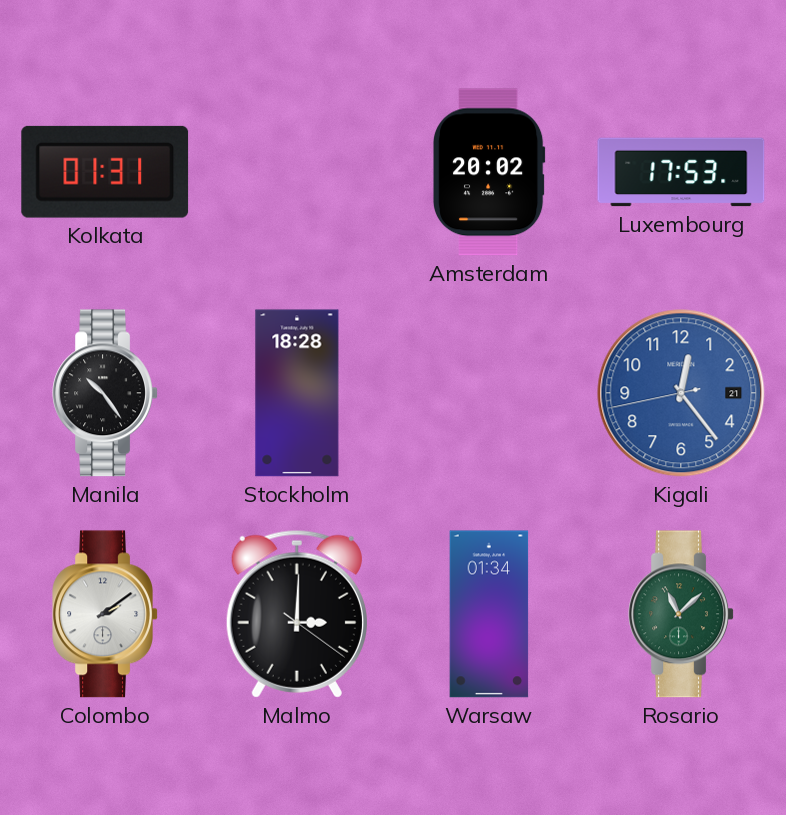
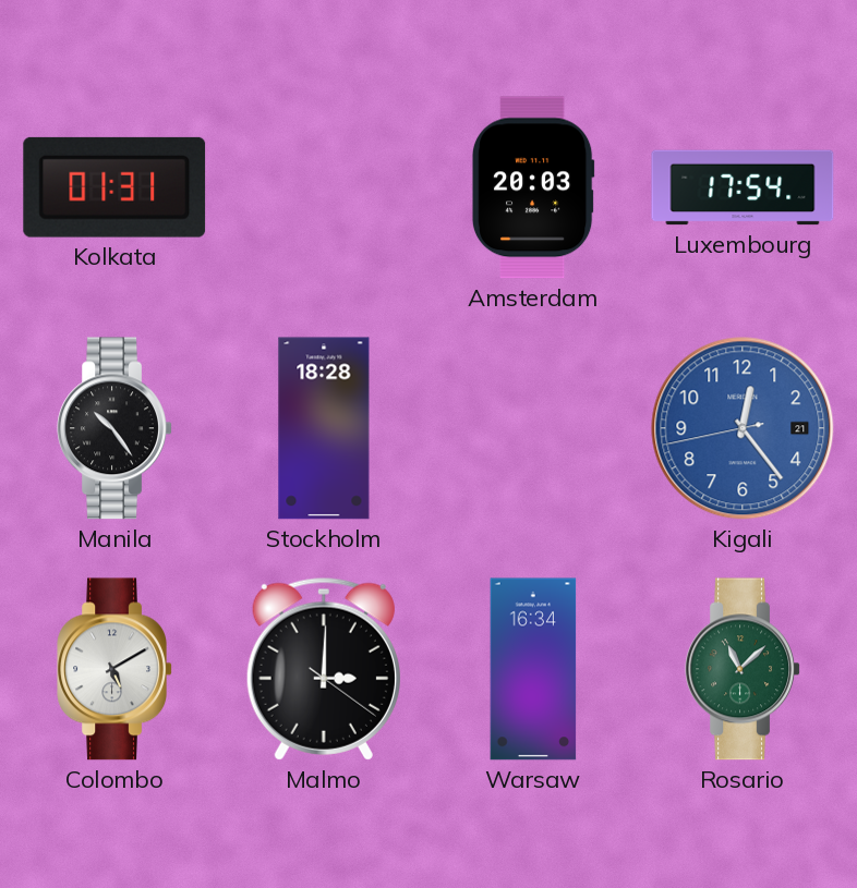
Amsterdam: 20:02 -> 20:03 (533, 187)
Luxembourg: 17:53 -> 17:54 (743, 187)
Colombo: 2:09 -> 5:10 (114, 669)
Warsaw: 01:34 -> 16:34 (533, 669)
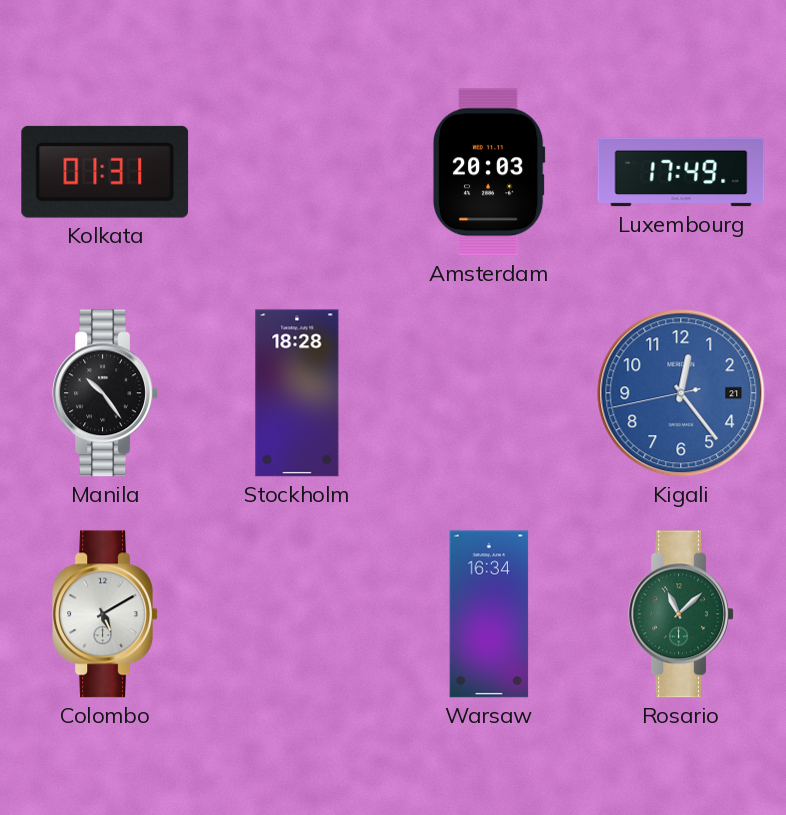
Luxembourg: 17:54 -> 17:49 (681, 172)
Malmo: 3:00 -> none (324, 669)
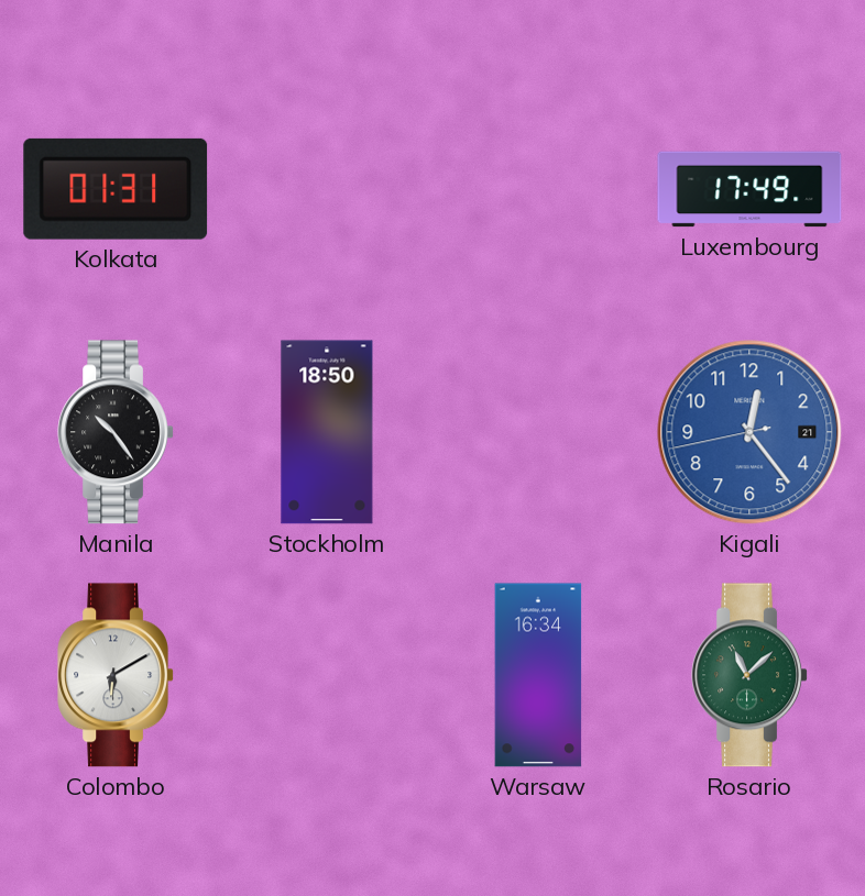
Amsterdam: 20:03 -> none (489, 172)
Stockholm: 18:28 -> 18:50 (327, 432)
Colombo: 5:10 -> 6:10 (116, 675)
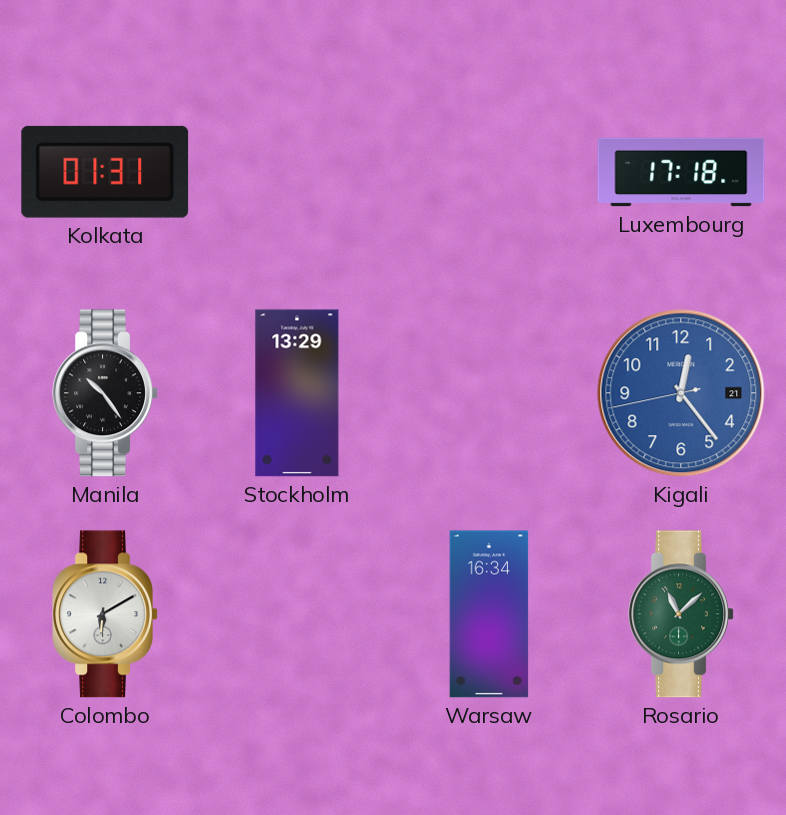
Luxembourg: 17:49 -> 17:18 (681, 172)
Stockholm: 18:50 -> 13:29 (297, 393)
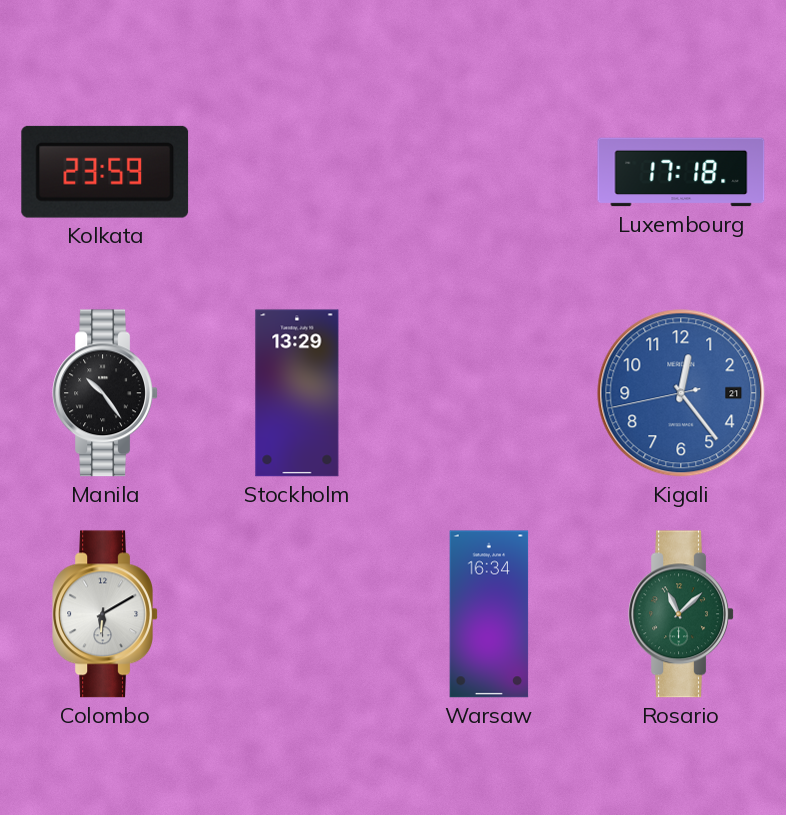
Kolkata: 01:31 -> 23:59 (105, 172)
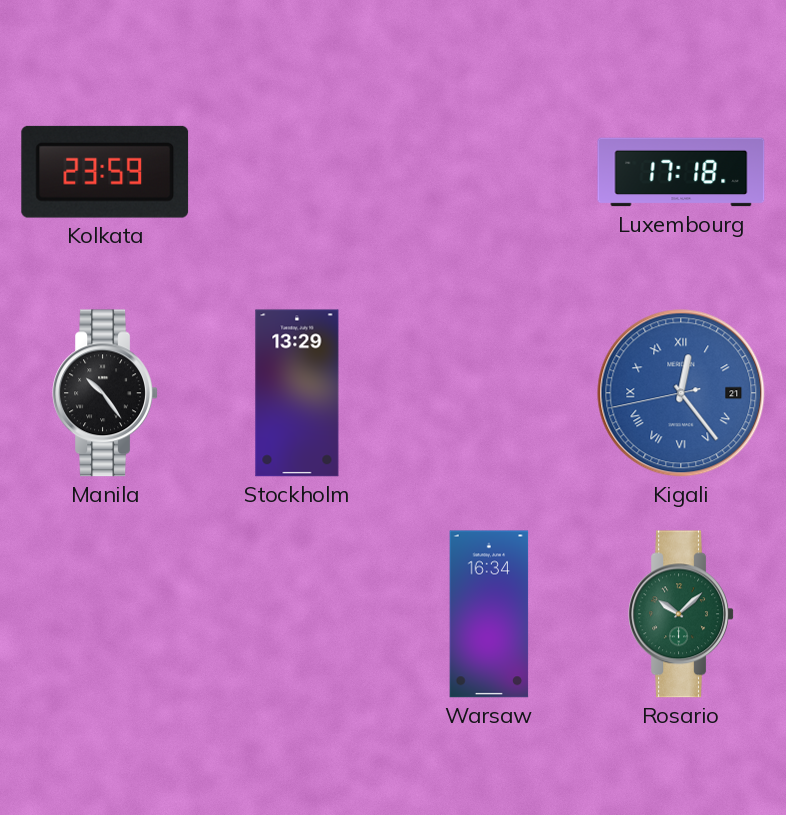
Kigali numerals: Arabic -> Roman (681, 393)
Colombo: 6:10 -> none (105, 614)
Rosario: 11:08 -> 10:08 (681, 614)
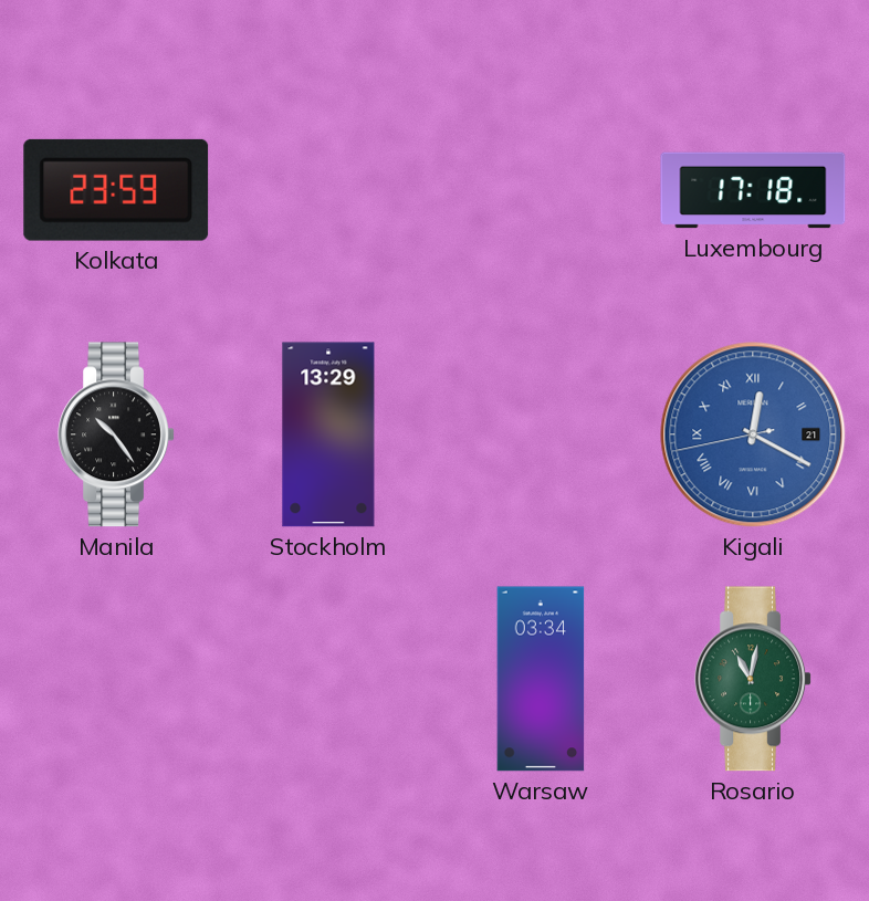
Kigali: 12:23 -> 12:19 (753, 434)
Warsaw: 16:34 -> 03:34 (541, 679)
Rosario: 10:08 -> 11:02 (753, 679)
